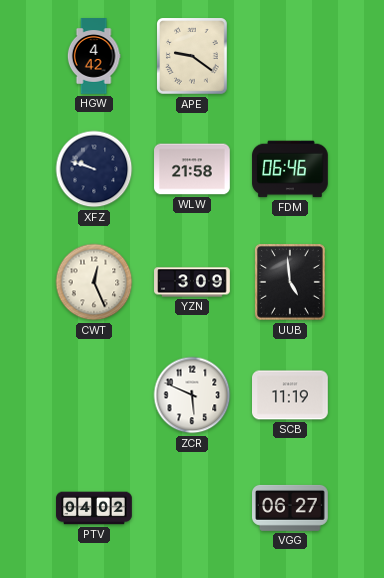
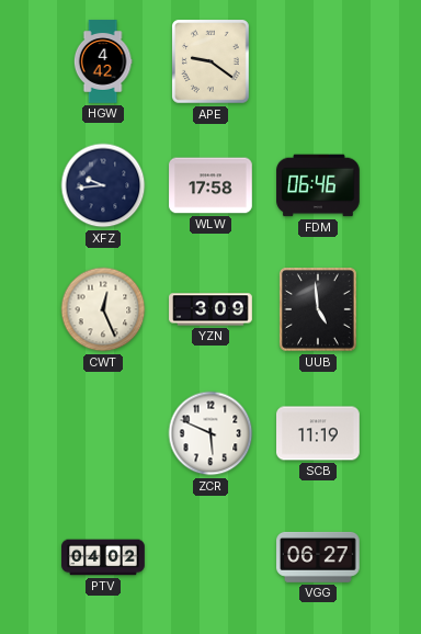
XFZ: 9:48 -> 9:44 (103, 185)
WLW: 21:58 -> 17:58 (210, 185)
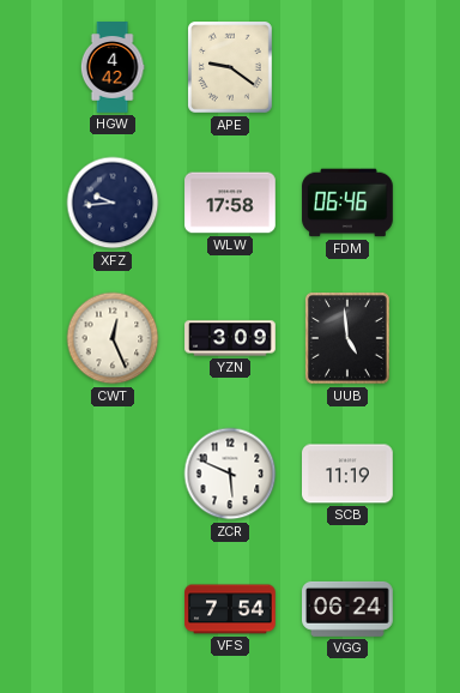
PTV: 04:02 -> none (103, 557)
VFS: none -> 7:54 (230, 609)
VGG: 06:27 -> 06:24 (349, 609)
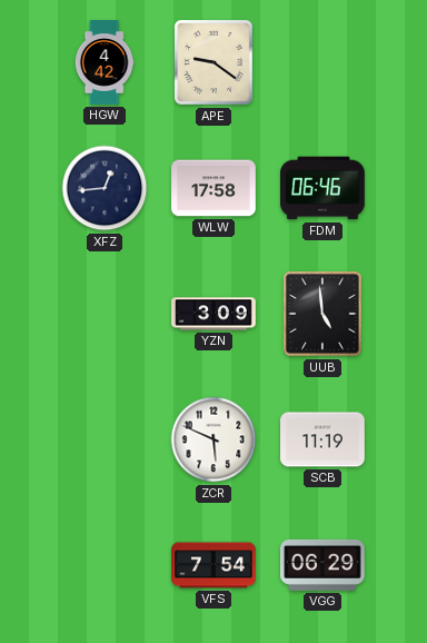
XFZ: 9:44 -> 12:44 (105, 188)
CWT: 12:26 -> none (113, 338)
VGG: 06:24 -> 06:29 (324, 565)
